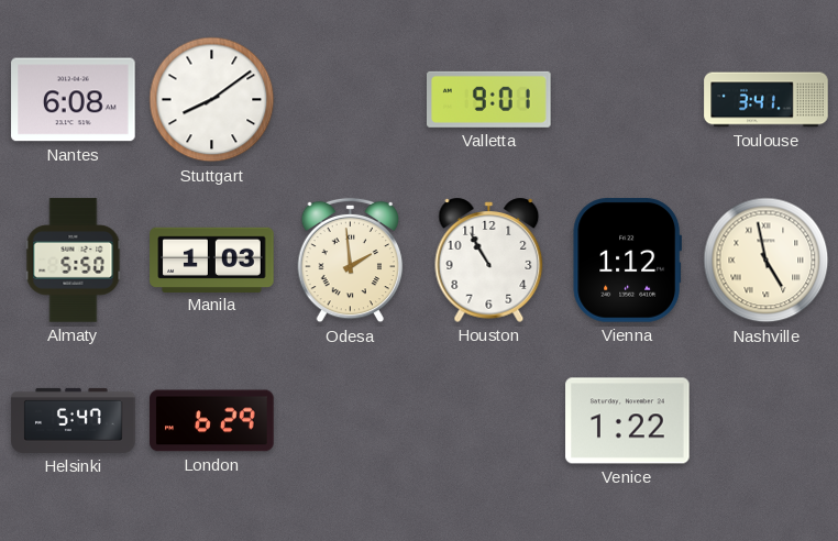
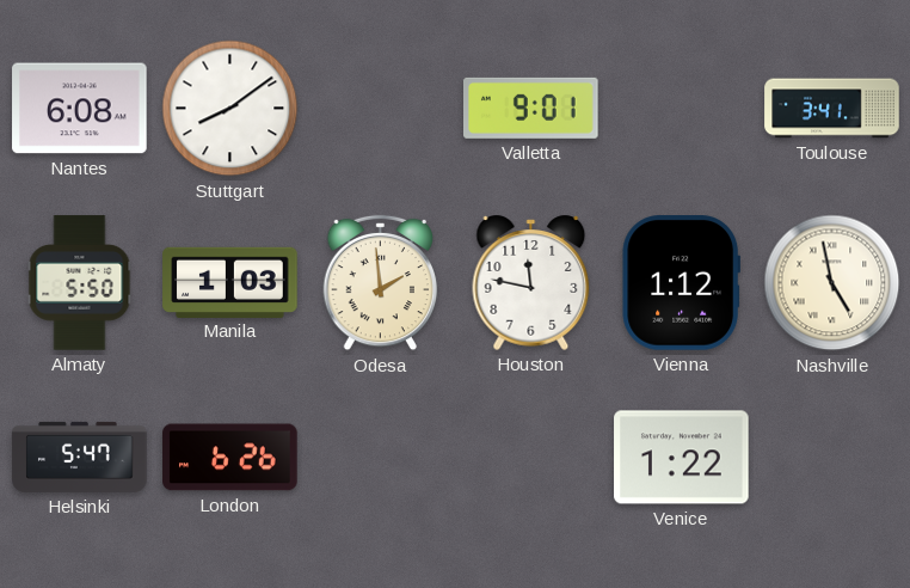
Houston: 10:55 -> 11:47 (531, 282)
London: 6:29 -> 6:26 (230, 458)
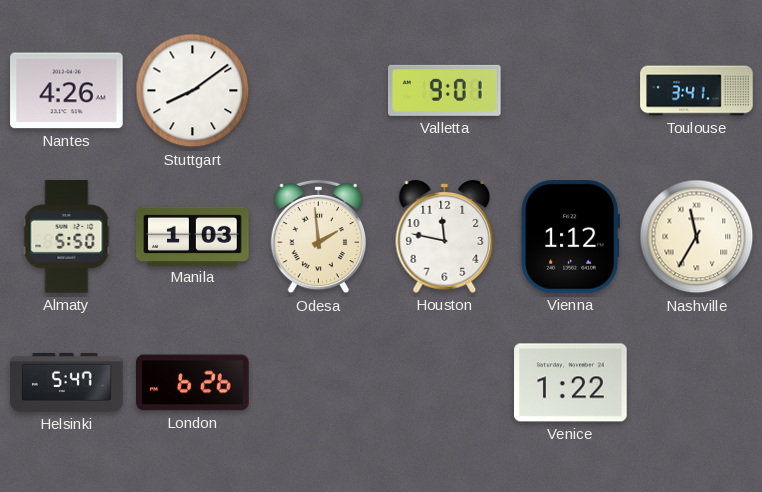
Nantes: 6:08 -> 4:26 (67, 91)
Nashville: 4:58 -> 11:35 (697, 237)
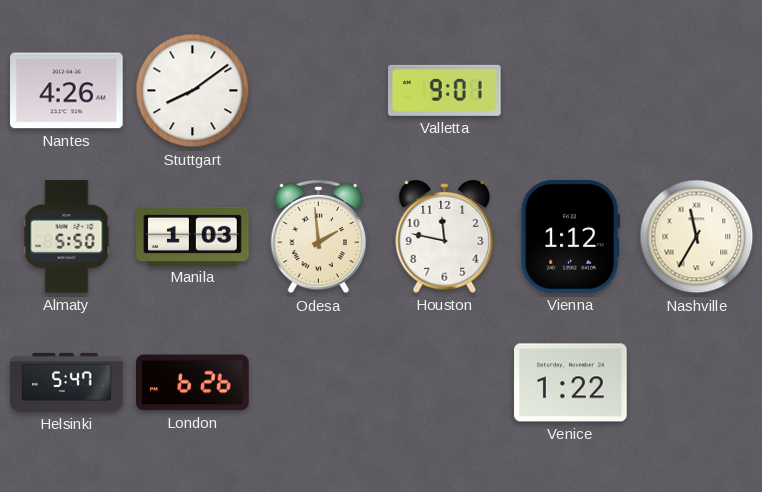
Toulouse: 3:41 -> none (697, 91)
